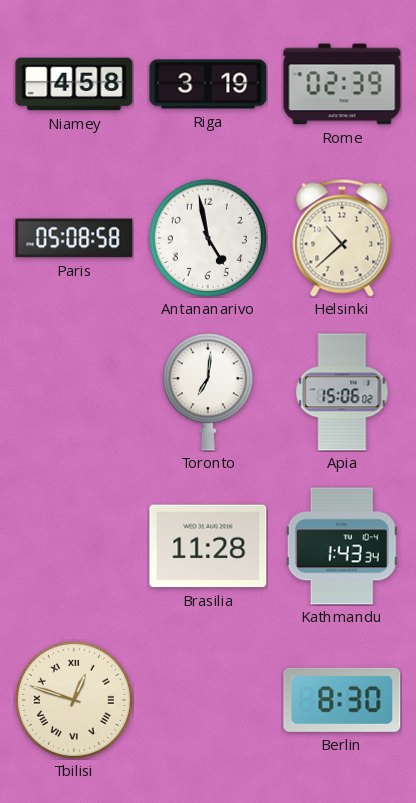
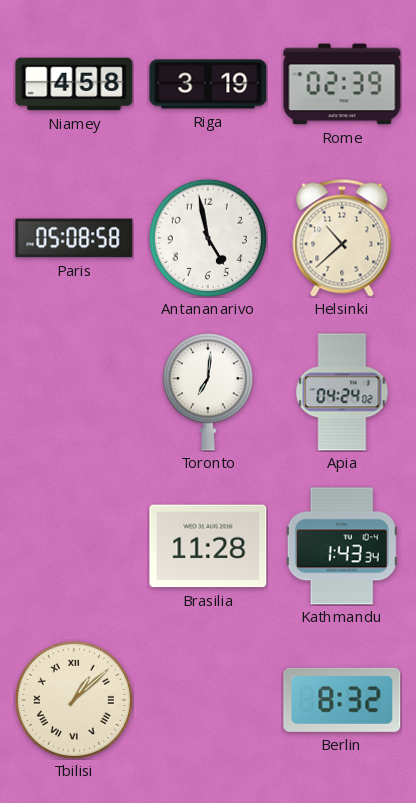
Apia: 15:06 -> 04:24 (342, 392)
Tbilisi: 12:48 -> 1:08 (74, 700)
Berlin: 8:30 -> 8:32 (342, 700)
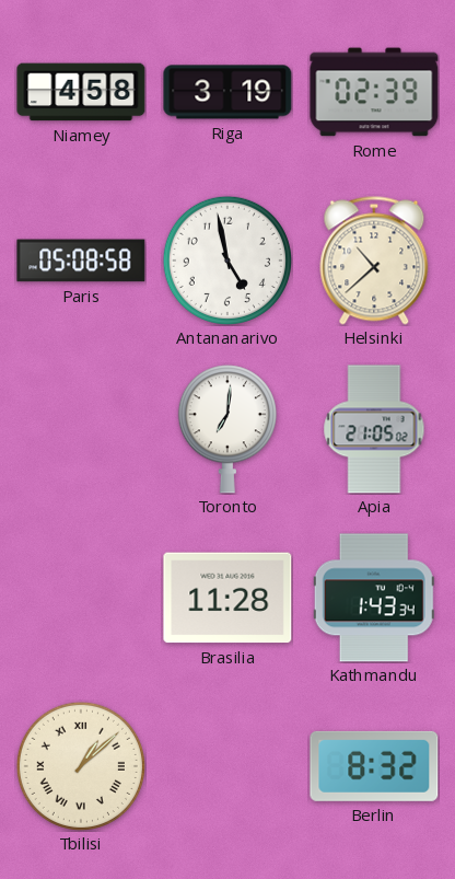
Apia: 04:24 -> 21:05 (374, 429)
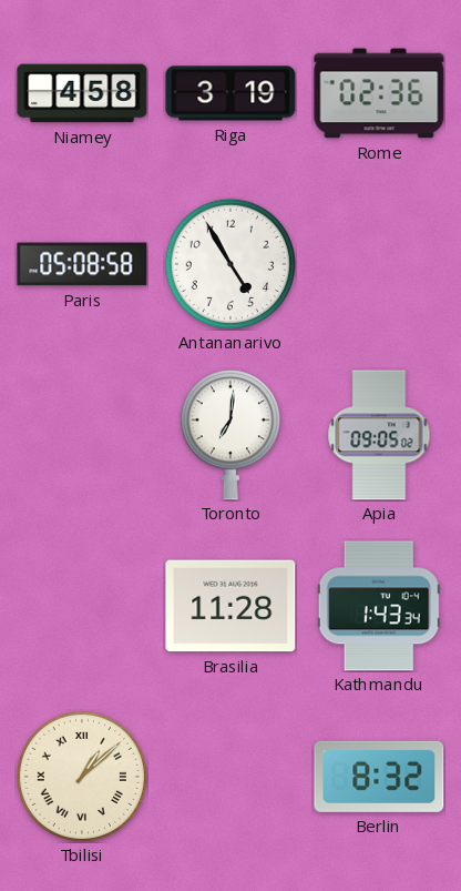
Rome: 02:39 -> 02:36 (379, 93)
Antananarivo: 4:58 -> 4:55 (230, 264)
Helsinki: 10:38 -> none (374, 261)
Apia: 21:05 -> 09:05 (379, 435)
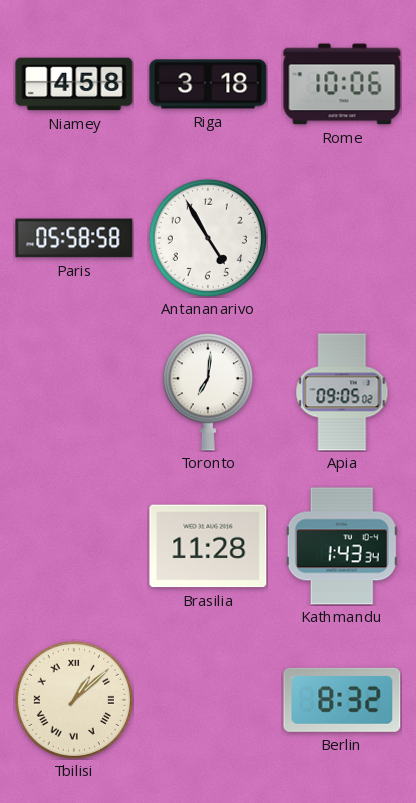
Riga: 3:19 -> 3:18 (208, 84)
Rome: 02:36 -> 10:06 (342, 84)
Paris: 05:08 -> 05:58 (74, 238)
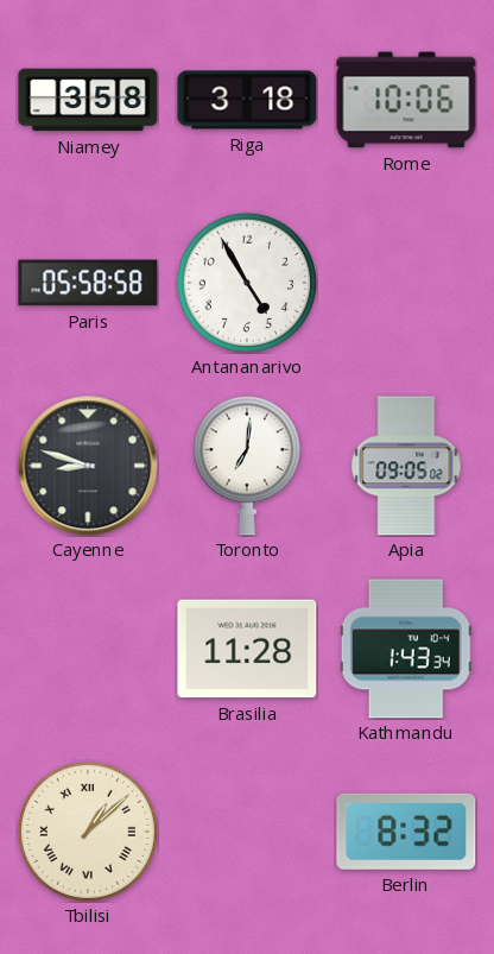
Niamey: 4:58 -> 3:58 (88, 100)
Cayenne: none -> 8:48 (88, 466)
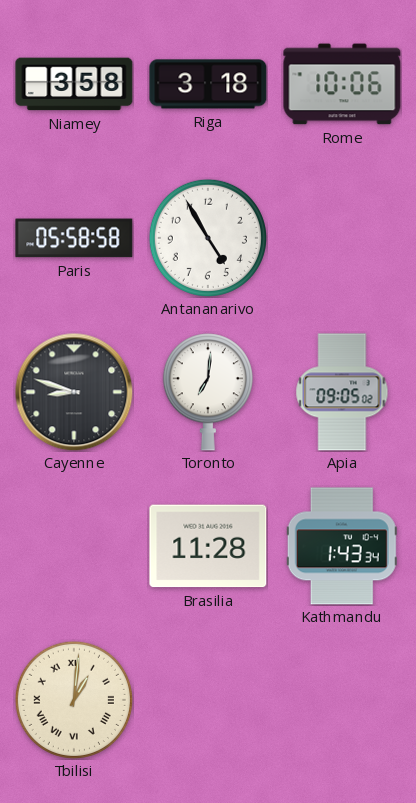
Tbilisi: 1:08 -> 1:01 (74, 700)
Berlin: 8:32 -> none (406, 832)
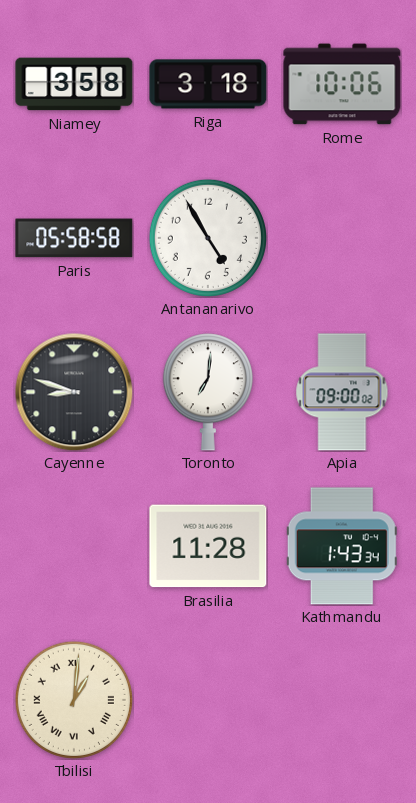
Apia: 09:05 -> 09:00 (342, 392)
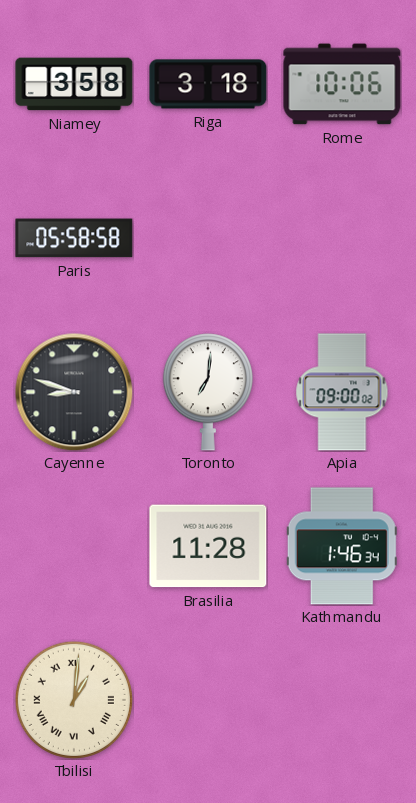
Antananarivo: 4:55 -> none (208, 238)
Kathmandu: 1:43 -> 1:46 (342, 546)
